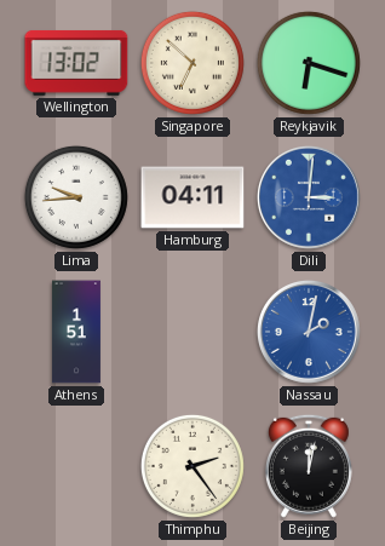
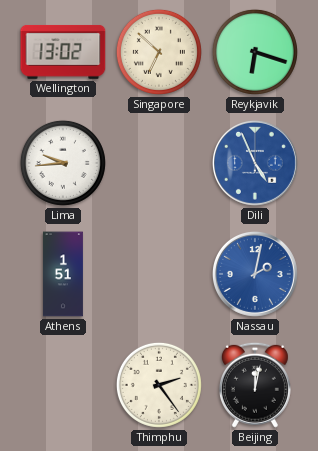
Hamburg: 04:11 -> none (192, 197)
Dili: 3:01 -> 4:56 (255, 163)
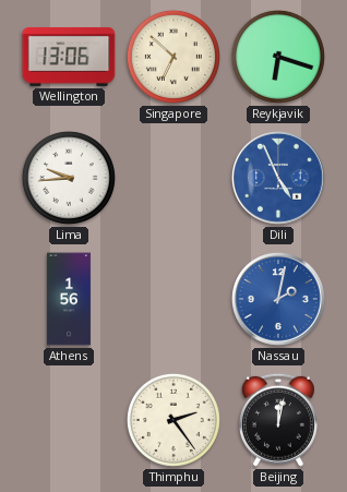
Wellington: 13:02 -> 13:06 (69, 57)
Athens: 1:51 -> 1:56 (69, 299)
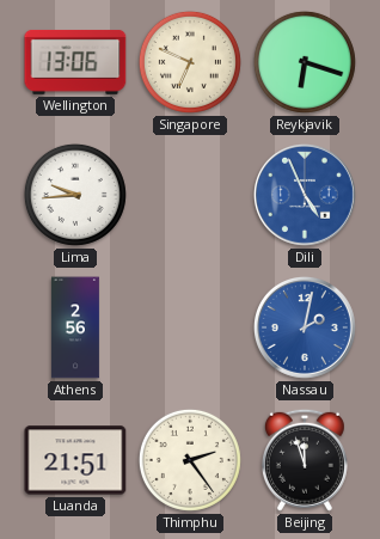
Singapore: 6:52 -> 6:49 (190, 62)
Athens: 1:56 -> 2:56 (75, 327)
Luanda: none -> 21:51 (75, 460)
Beijing: 12:02 -> 11:57 (305, 460)
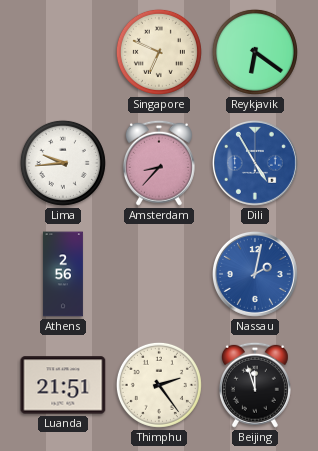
Wellington: 13:06 -> none (75, 62)
Reykjavik: 6:18 -> 6:21 (255, 52)
Amsterdam: none -> 8:37 (159, 163)
Dili: 4:56 -> 4:55 (255, 163)
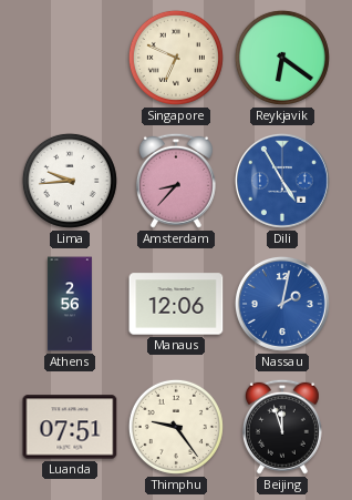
Manaus: none -> 12:06 (176, 304)
Luanda: 21:51 -> 07:51 (70, 427)
Thimphu: 2:24 -> 9:24 (176, 427)
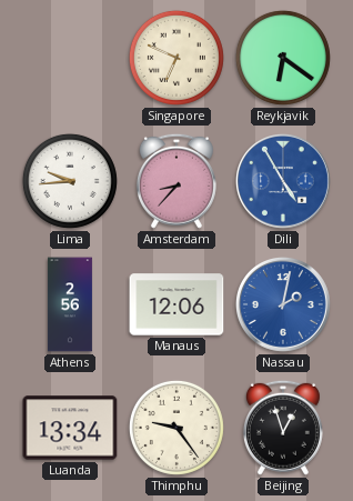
Luanda: 07:51 -> 13:34 (70, 428)
Beijing: 11:57 -> 12:57 (283, 428)
